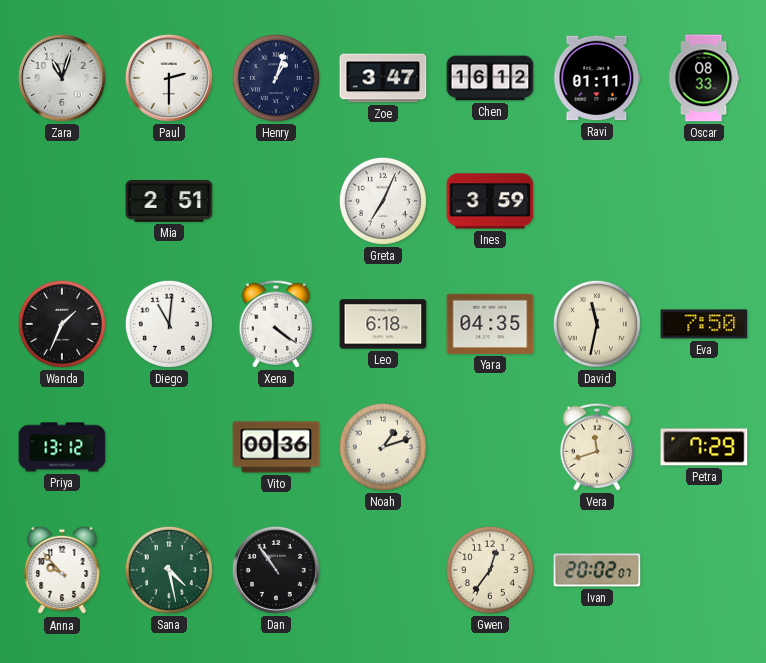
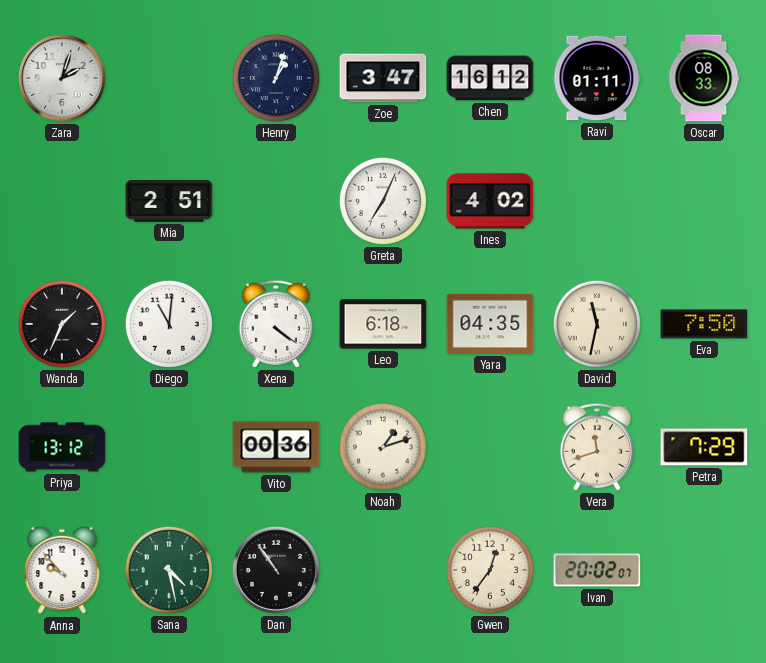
Zara: 11:03 -> 2:03 (62, 78)
Paul: 2:30 -> none (169, 78)
Ines: 3:59 -> 4:02 (490, 201)
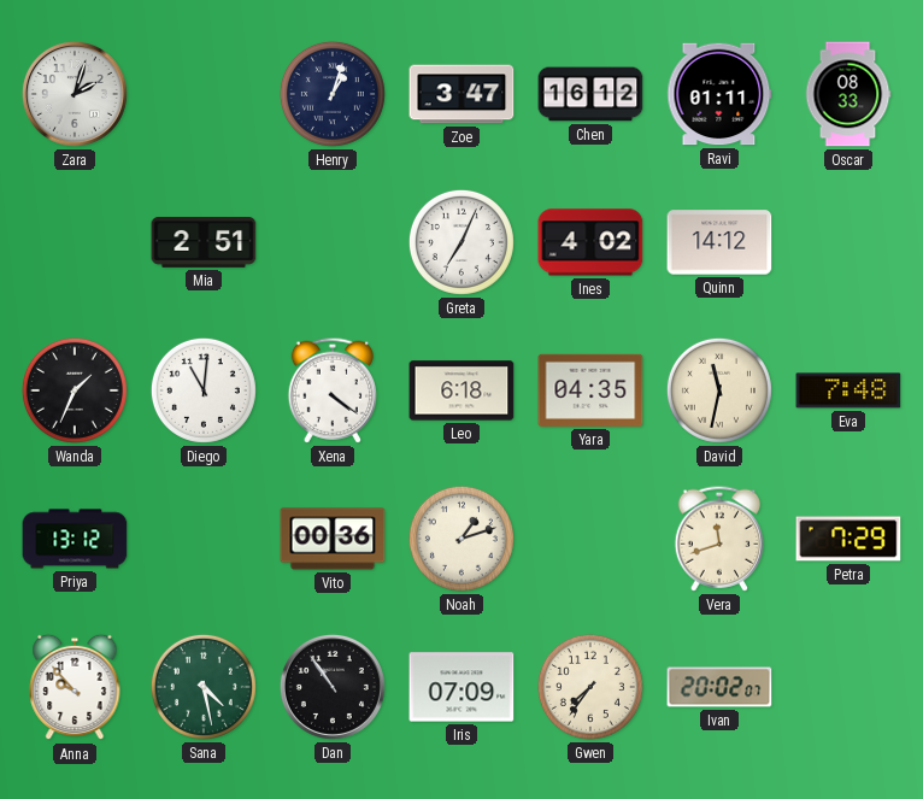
Quinn: none -> 14:12 (719, 242)
Eva: 7:50 -> 7:48 (848, 390)
Iris: none -> 07:09 (461, 687)
Gwen: 12:36 -> 7:36 (590, 687)
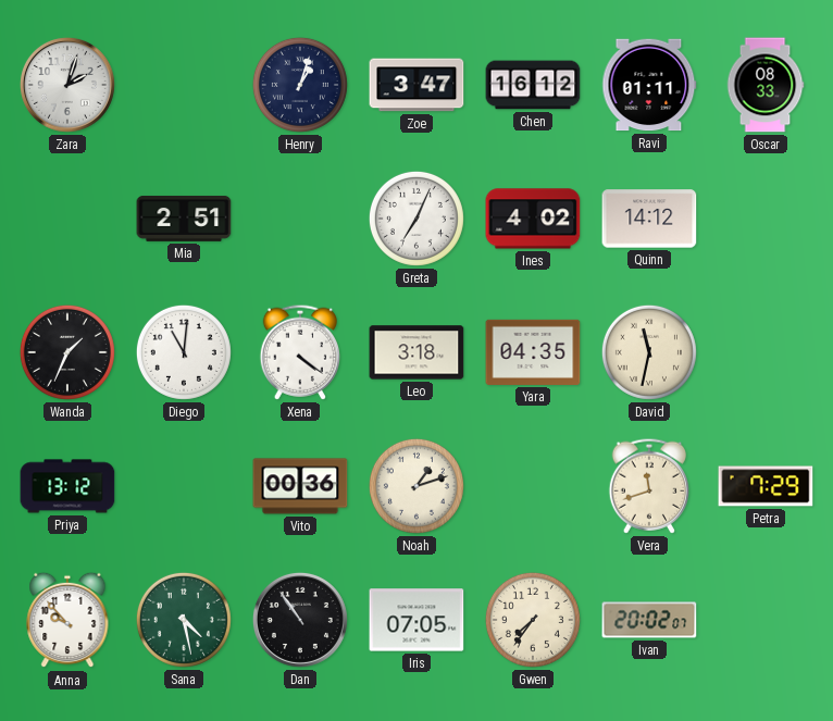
Leo: 6:18 -> 3:18 (416, 352)
Eva: 7:48 -> none (848, 390)
Iris: 07:09 -> 07:05 (416, 620)
